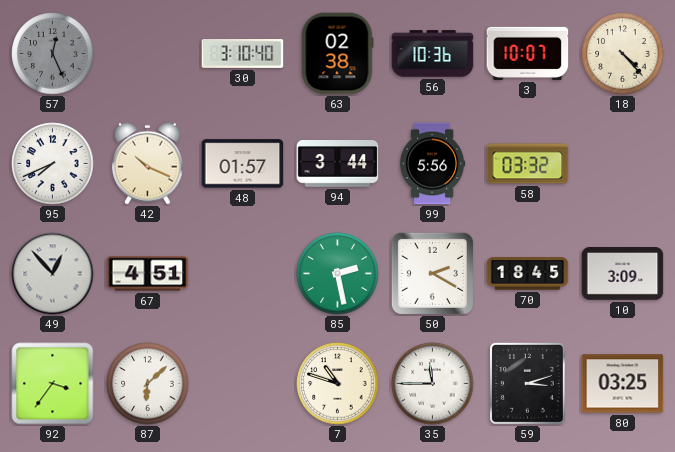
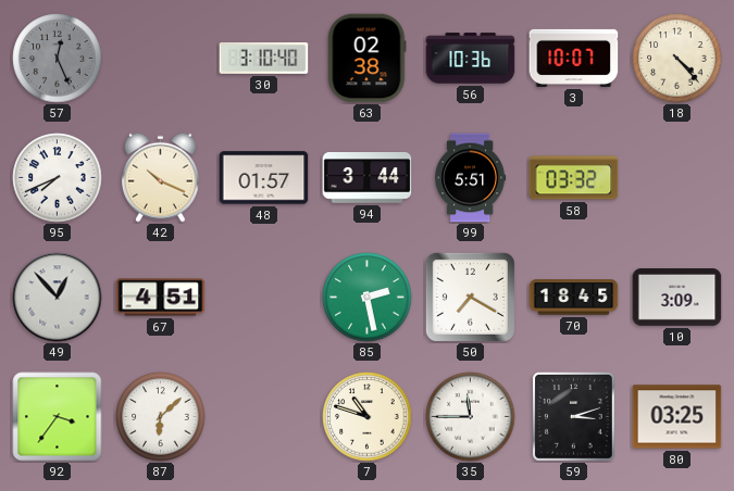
99: 5:56 -> 5:51 (471, 178)
50: 2:20 -> 7:20 (470, 297)
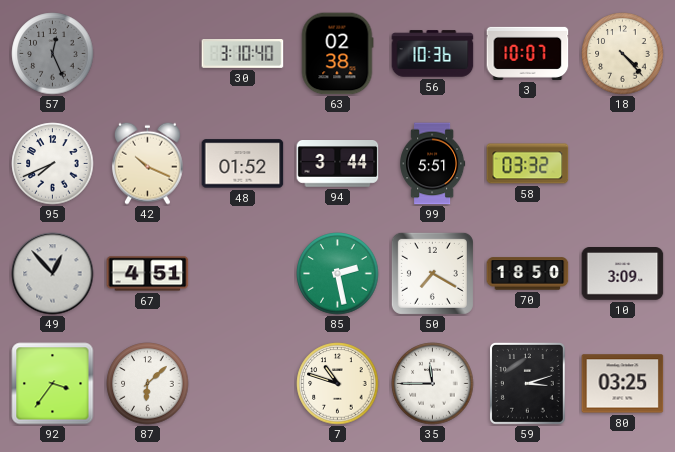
48: 01:57 -> 01:52 (243, 164)
70: 18:45 -> 18:50 (528, 274)
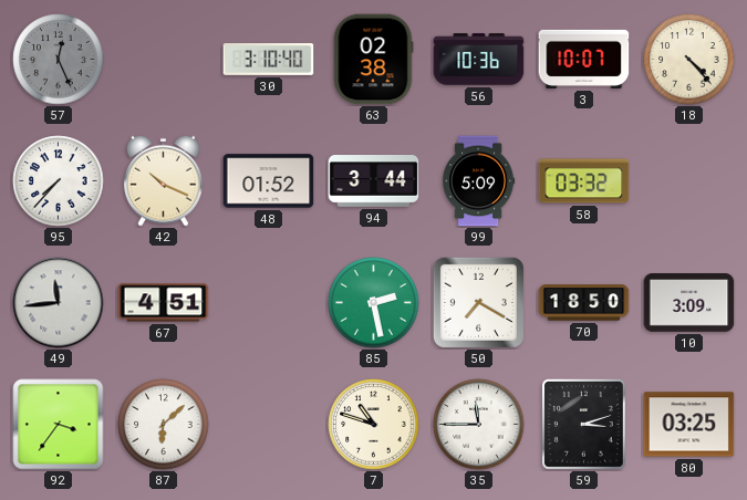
95: 7:41 -> 7:37 (59, 181)
99: 5:51 -> 5:09 (479, 181)
49: 12:53 -> 11:44 (59, 303)
